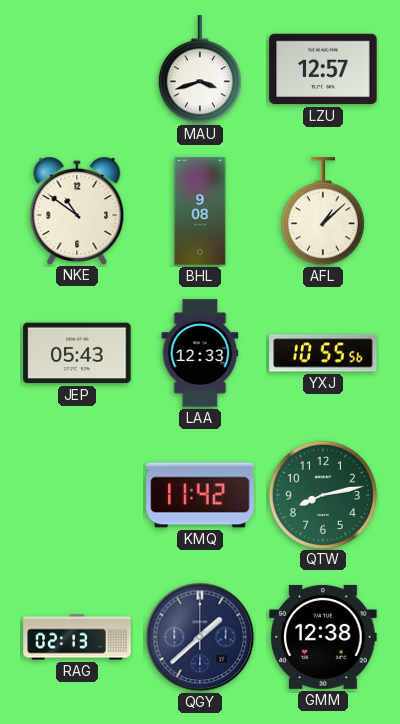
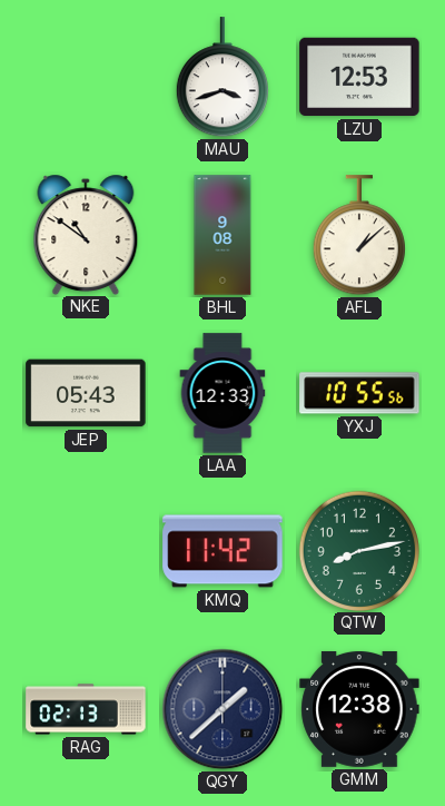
LZU: 12:57 -> 12:53 (359, 77)
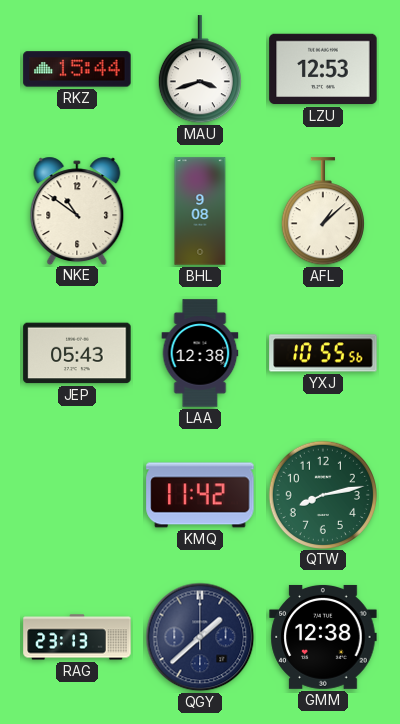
RKZ: none -> 15:44 (77, 69)
LAA: 12:33 -> 12:38 (200, 353)
RAG: 02:13 -> 23:13 (77, 637)
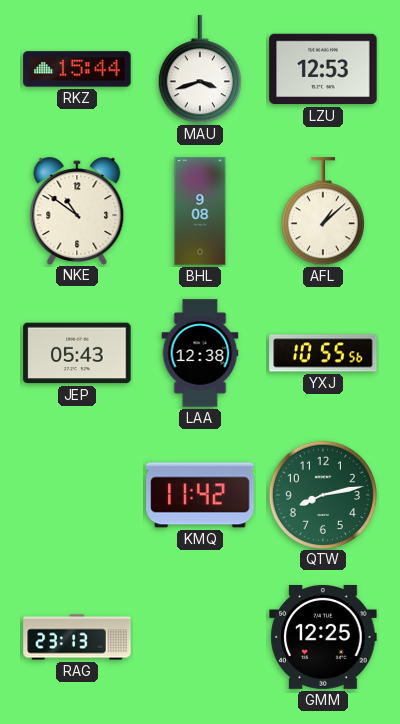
QGY: 1:38 -> none (200, 637)
GMM: 12:38 -> 12:25 (323, 637)
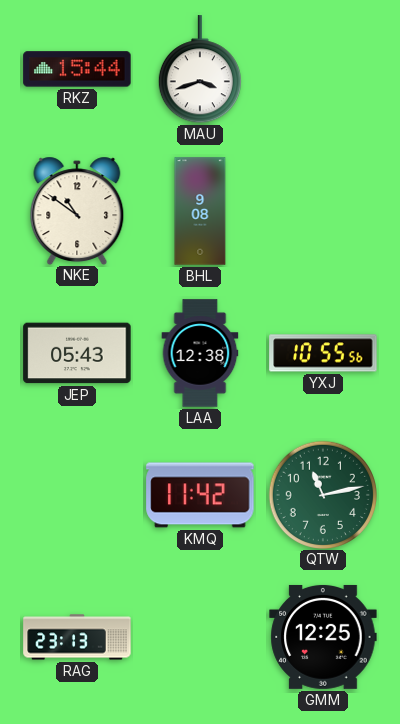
LZU: 12:53 -> none (323, 69)
AFL: 1:08 -> none (323, 212)
QTW: 8:13 -> 11:13 (322, 494)
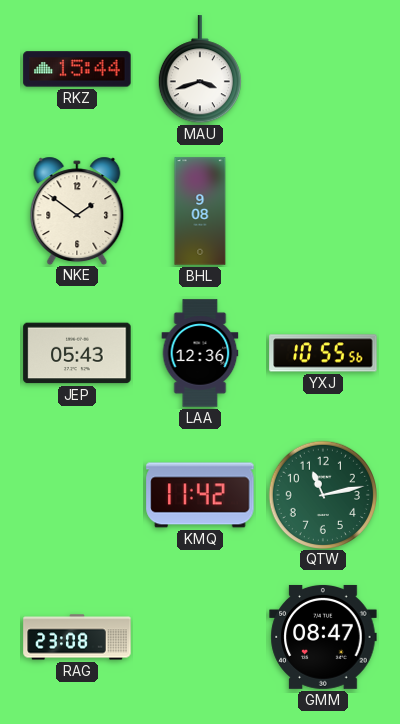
NKE: 10:51 -> 1:51 (77, 210)
LAA: 12:38 -> 12:36 (200, 353)
RAG: 23:13 -> 23:08 (77, 637)
GMM: 12:25 -> 08:47 (323, 637)
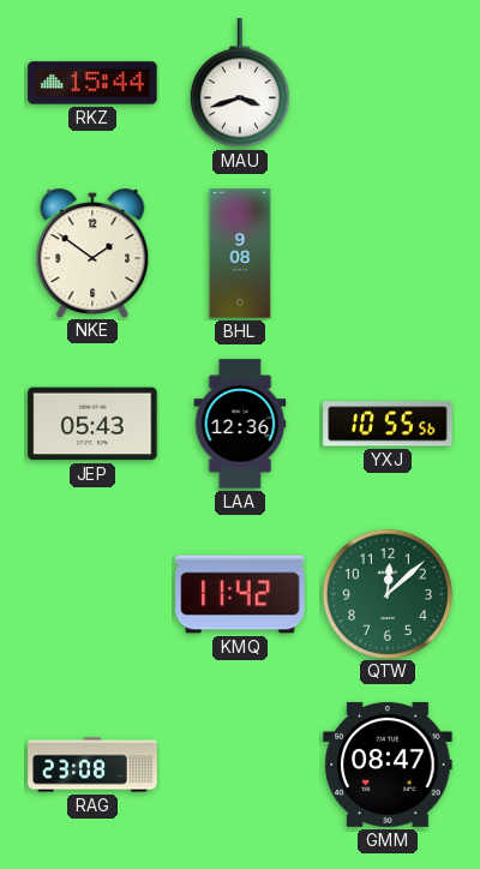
QTW: 11:13 -> 12:08 (386, 593)
